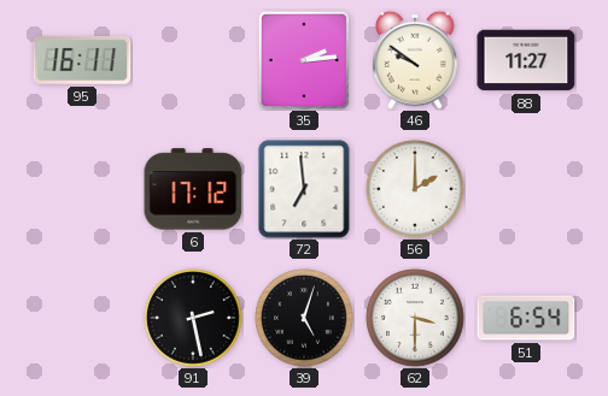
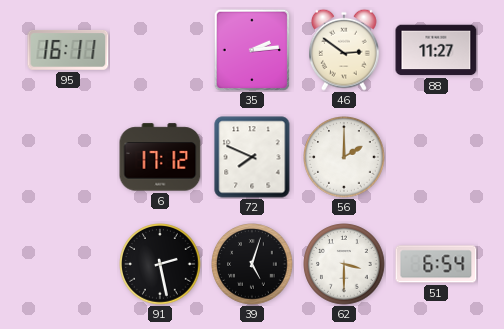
46: 9:51 -> 2:51 (345, 50)
72: 6:59 -> 7:49 (252, 157)
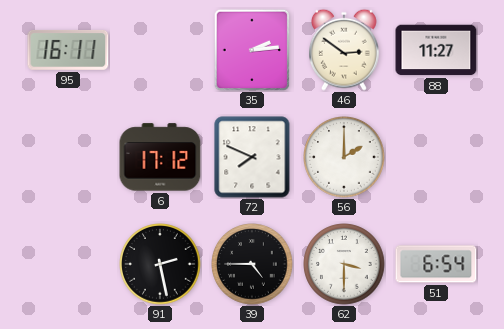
39: 5:03 -> 4:45 (252, 264)
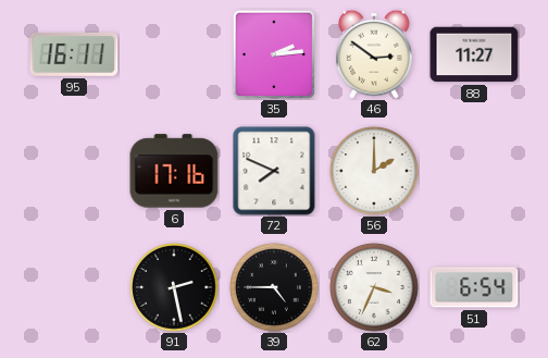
6: 17:12 -> 17:16 (174, 171)
62: 3:30 -> 3:34 (374, 287)
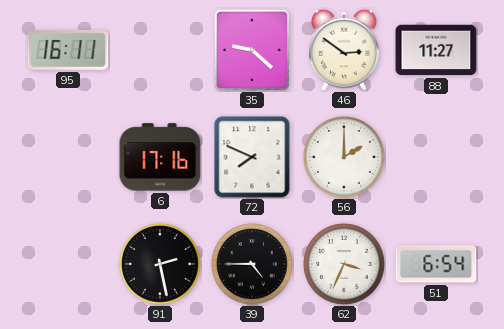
35: 2:14 -> 9:22 (252, 50)
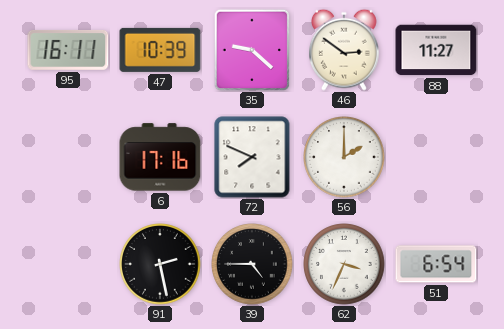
47: none -> 10:39 (160, 50)
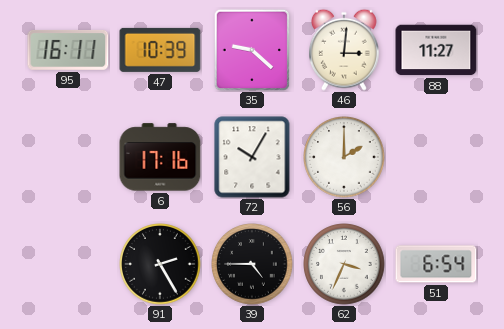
46: 2:51 -> 3:01 (345, 50)
72: 7:49 -> 10:05 (252, 157)
91: 2:28 -> 2:25 (160, 264)
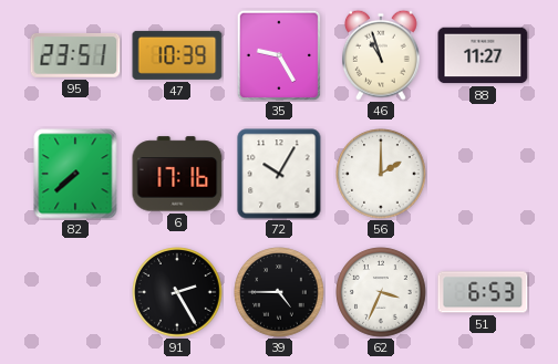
95: 16:11 -> 23:51 (75, 55)
35: 9:22 -> 9:25 (279, 55)
46: 3:01 -> 10:57 (382, 55)
82: none -> 7:38 (75, 174)
51: 6:54 -> 6:53 (483, 292)
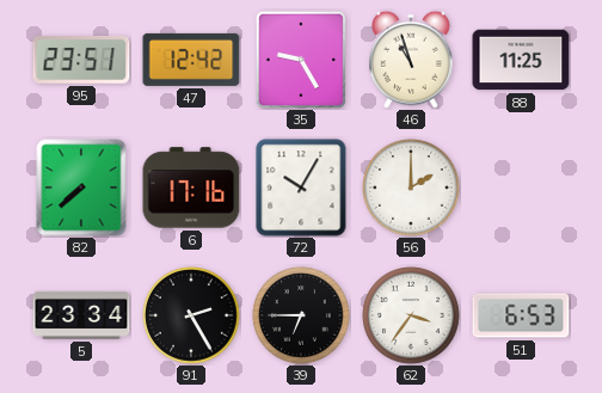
47: 10:39 -> 12:42 (191, 60)
88: 11:27 -> 11:25 (521, 60)
5: none -> 23:34 (81, 315)
39: 4:45 -> 6:45 (301, 315)
62: 3:34 -> 3:36 (411, 315)
